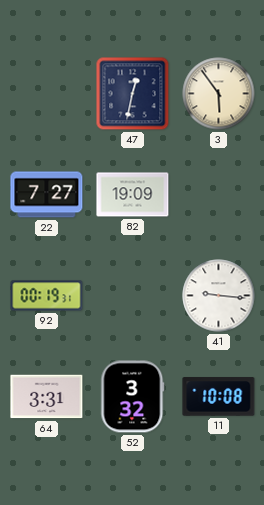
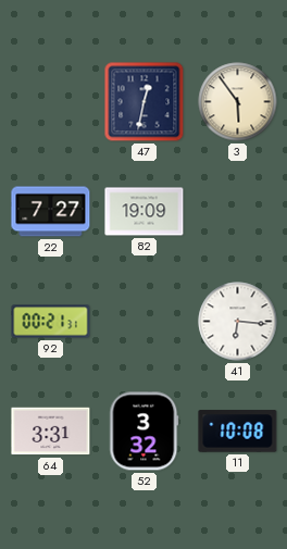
92: 00:19 -> 00:21 (51, 322)
41: 9:16 -> 6:16 (238, 322)
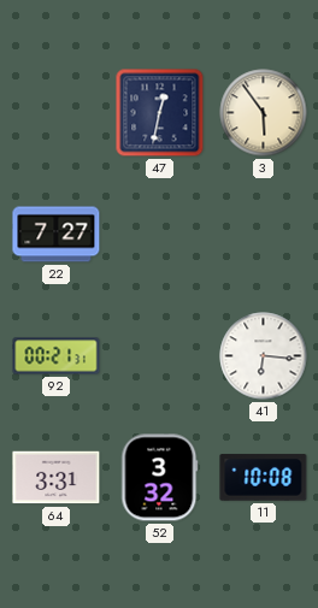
82: 19:09 -> none (145, 212)
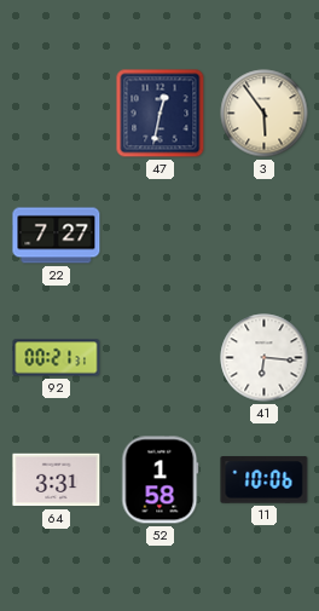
52: 3:32 -> 1:58 (161, 480)
11: 10:08 -> 10:06 (265, 480)
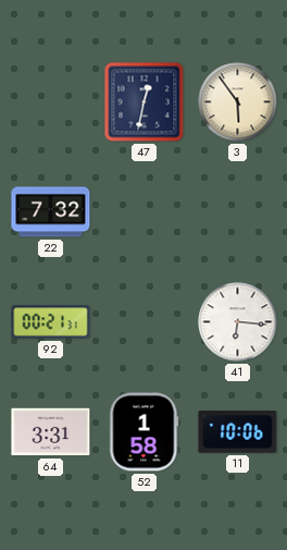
22: 7:27 -> 7:32 (51, 212)
